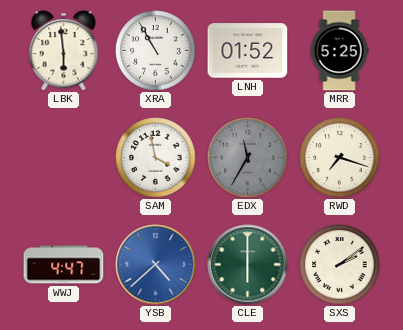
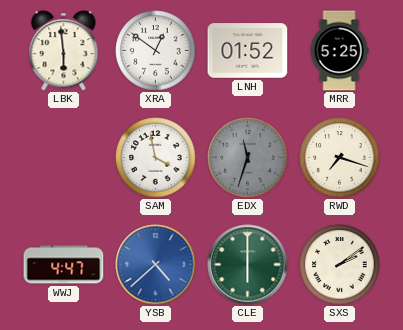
XRA: 10:55 -> 12:51 (156, 51)
EDX: 11:35 -> 11:33 (248, 158)
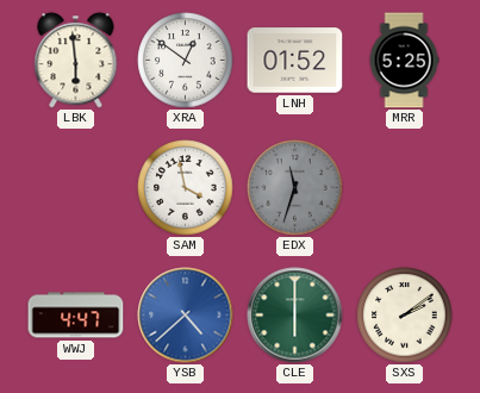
RWD: 7:18 -> none (340, 158)
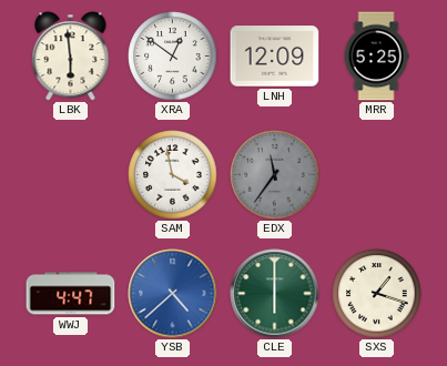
LNH: 01:52 -> 12:09 (275, 57)
EDX: 11:33 -> 11:36 (275, 175)
SXS: 2:09 -> 1:18 (377, 294)
